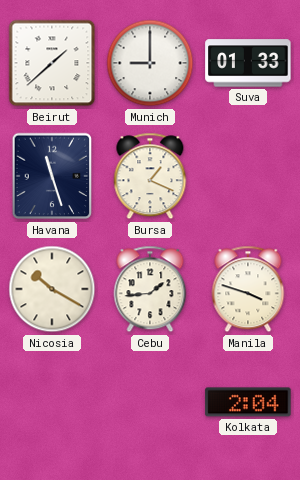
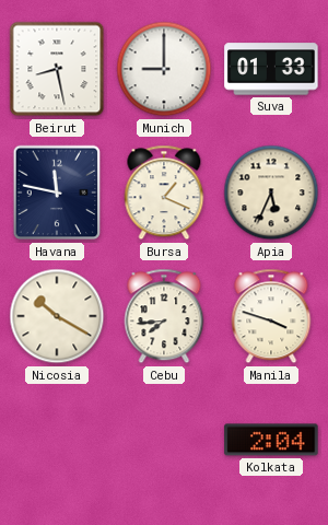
Beirut: 1:38 -> 8:28 (57, 69)
Havana: 11:27 -> 11:47 (57, 192)
Apia: none -> 5:34 (271, 192)
Cebu: 1:44 -> 7:44 (164, 316)
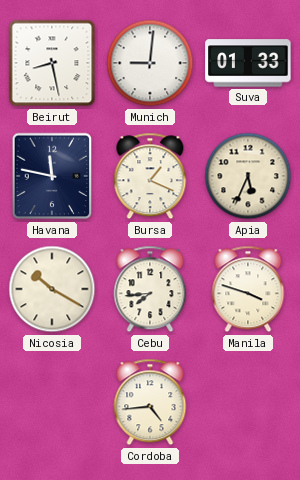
Munich: 9:00 -> 9:01 (150, 63)
Cordoba: none -> 4:44 (150, 402)
Kolkata: 2:04 -> none (271, 440)
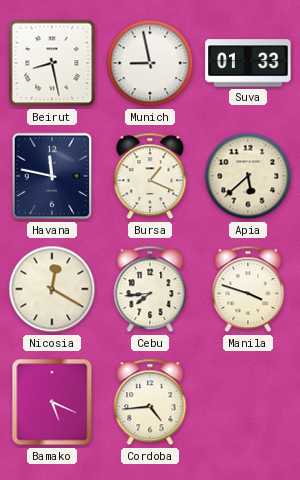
Munich: 9:01 -> 8:58 (150, 63)
Apia: 5:34 -> 5:38 (248, 176)
Nicosia: 10:20 -> 12:20 (52, 289)
Bamako: none -> 5:19 (52, 402)
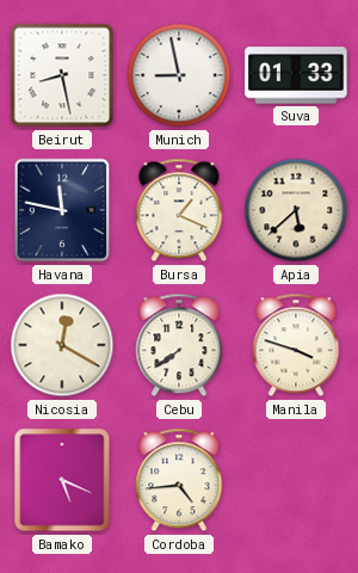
Cebu: 7:44 -> 7:39 (179, 345)
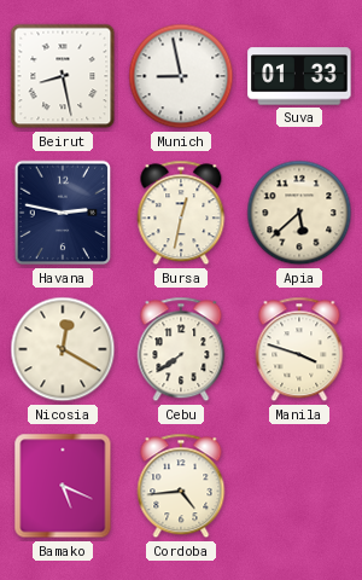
Havana: 11:47 -> 2:47 (63, 213)
Bursa: 1:19 -> 12:32 (181, 213)
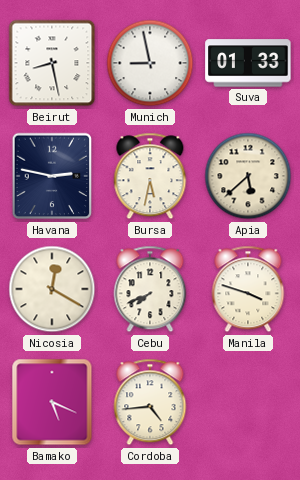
Bursa: 12:32 -> 5:32 (150, 176)
Cebu: 7:39 -> 7:41 (150, 289)
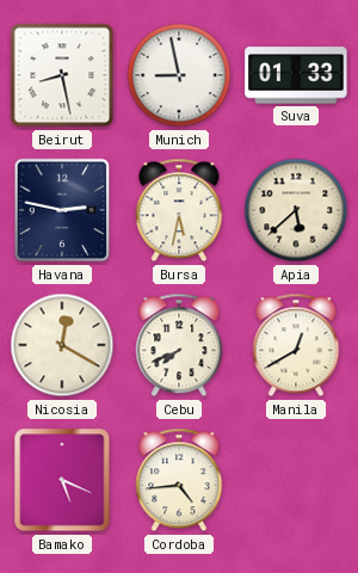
Manila: 3:48 -> 12:40 (296, 345)
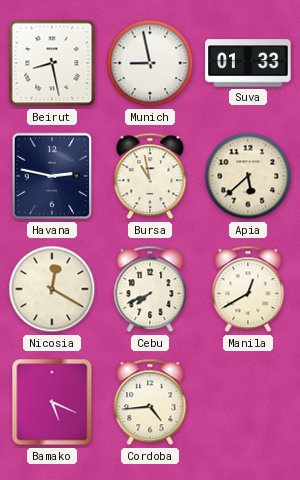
Bursa: 5:32 -> 10:58 (150, 176)
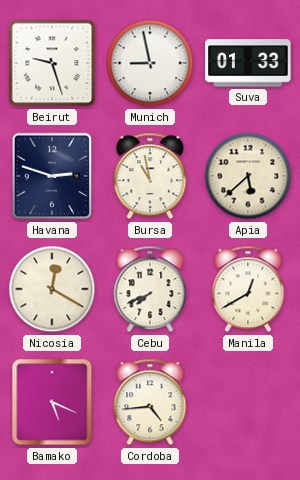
Beirut: 8:28 -> 9:27 (52, 63)
Havana: 2:47 -> 2:48 (52, 176)
